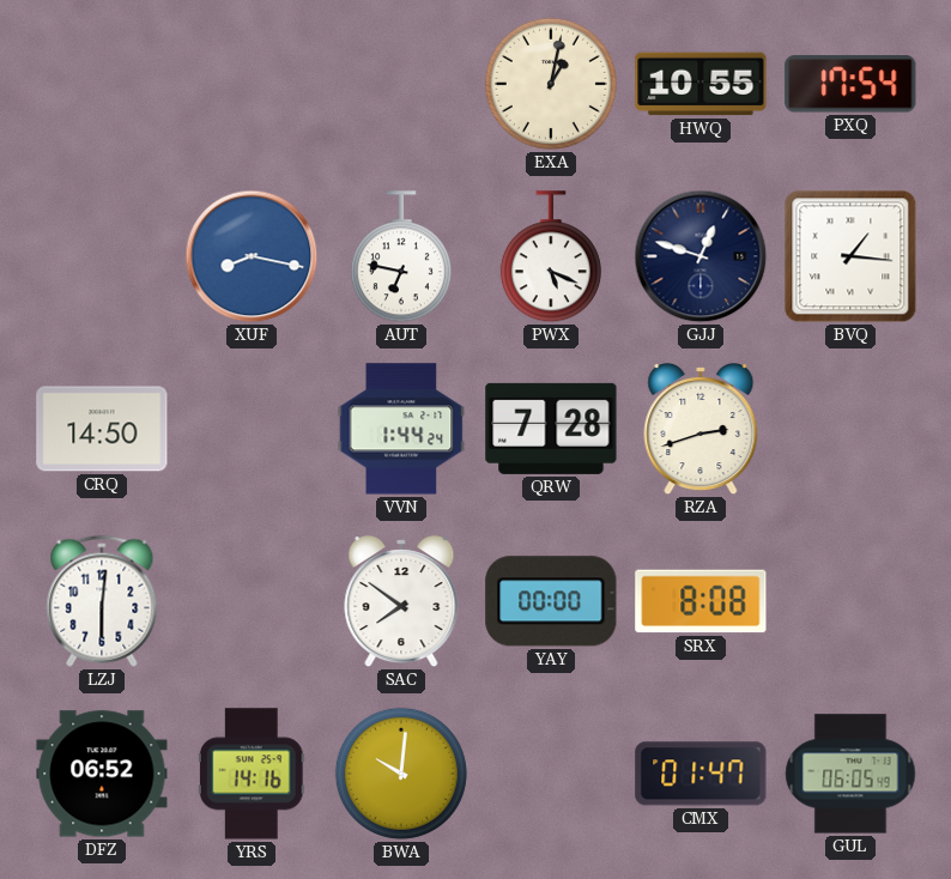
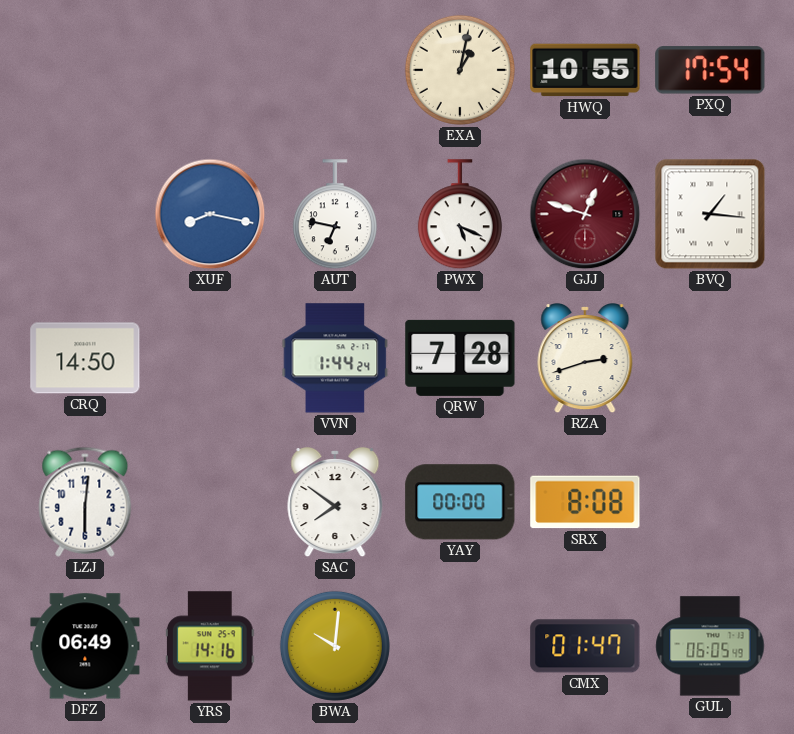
GJJ dial: navy -> burgundy (585, 214)
DFZ: 06:52 -> 06:49 (85, 646)
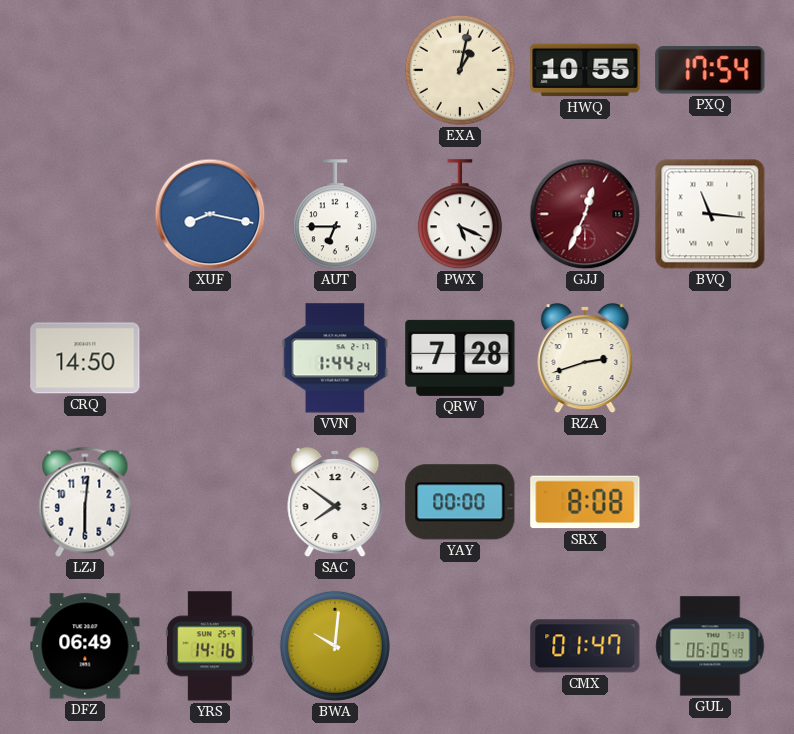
AUT: 6:47 -> 6:45 (335, 215)
GJJ: 12:48 -> 12:34 (585, 214)
BVQ: 1:16 -> 11:16 (710, 214)
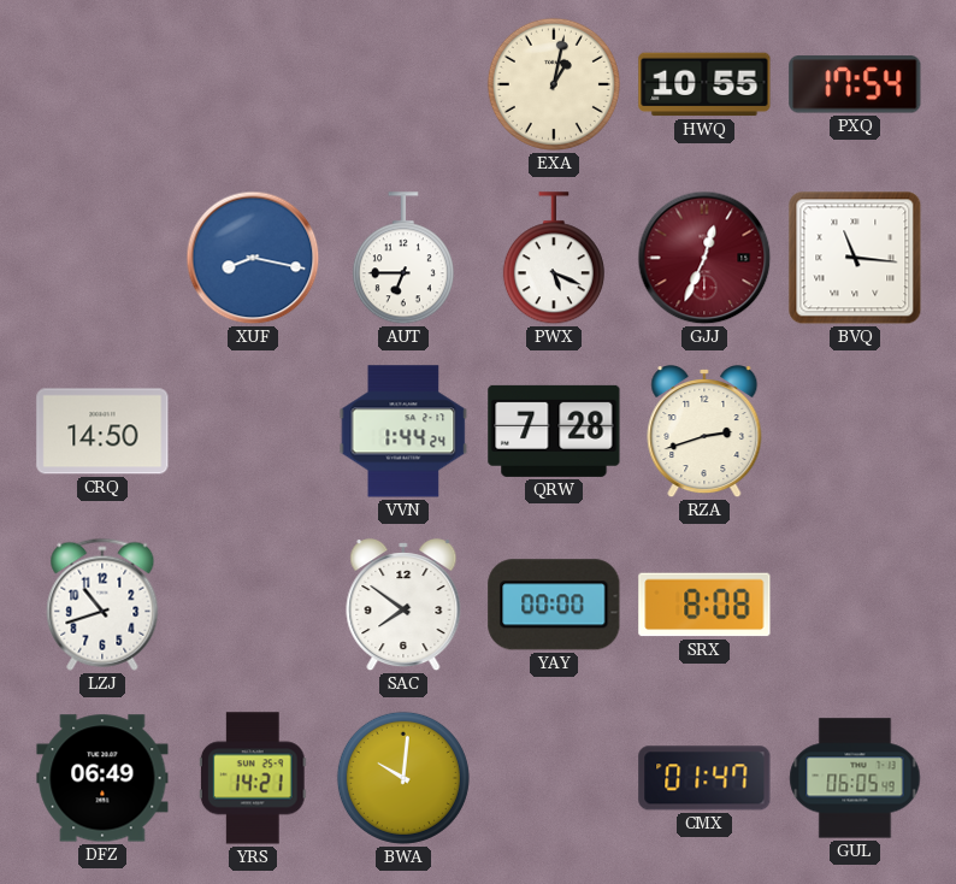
LZJ: 6:01 -> 10:42 (102, 605)
YRS: 14:16 -> 14:21 (253, 778)
